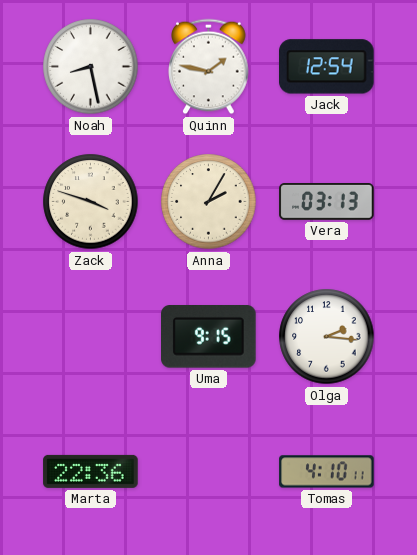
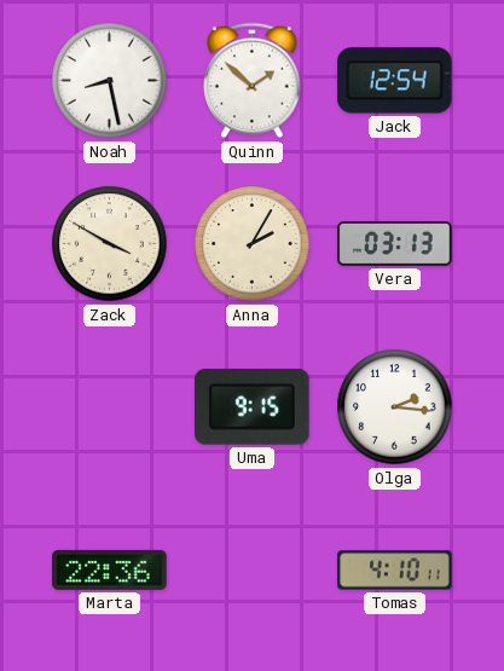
Quinn: 1:47 -> 1:52 (253, 81)
Zack: 3:48 -> 3:50 (110, 244)
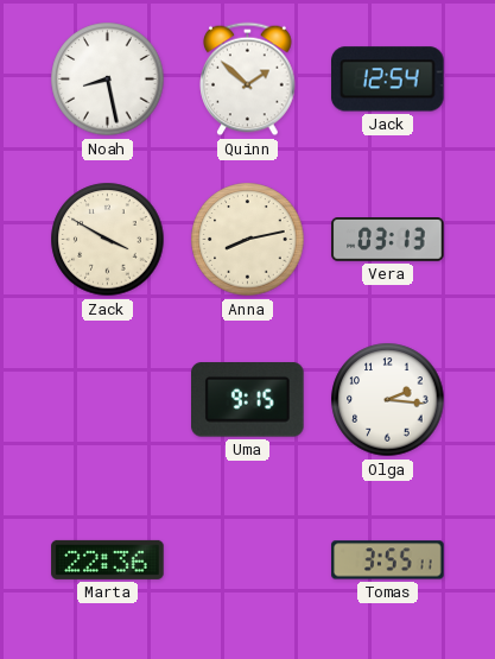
Anna: 2:05 -> 8:13 (248, 240)
Tomas: 4:10 -> 3:55 (388, 560)
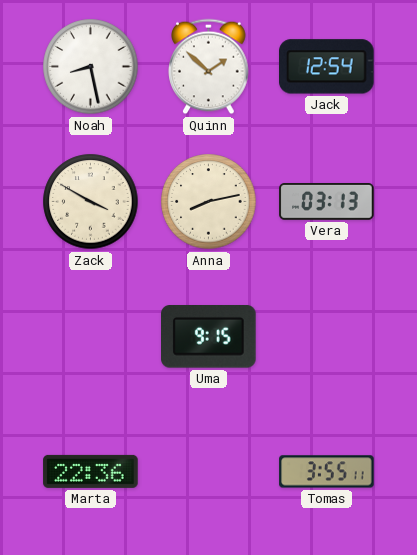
Olga: 2:16 -> none (388, 400)
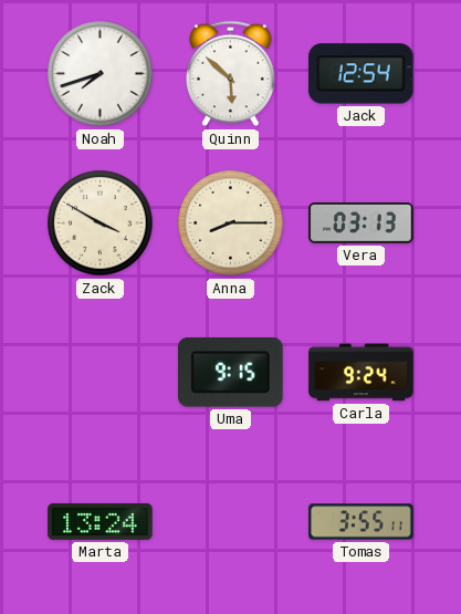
Noah: 8:28 -> 7:42 (101, 74)
Quinn: 1:52 -> 5:52 (231, 74)
Anna: 8:13 -> 8:15 (231, 223)
Carla: none -> 9:24 (362, 373)
Marta: 22:36 -> 13:24 (101, 521)
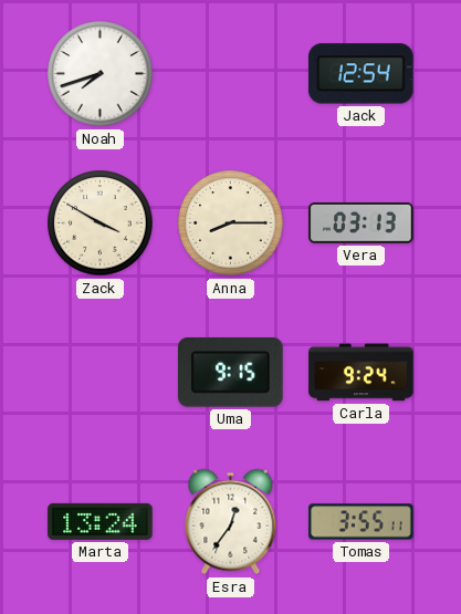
Quinn: 5:52 -> none (231, 74)
Esra: none -> 12:36 (231, 522)
